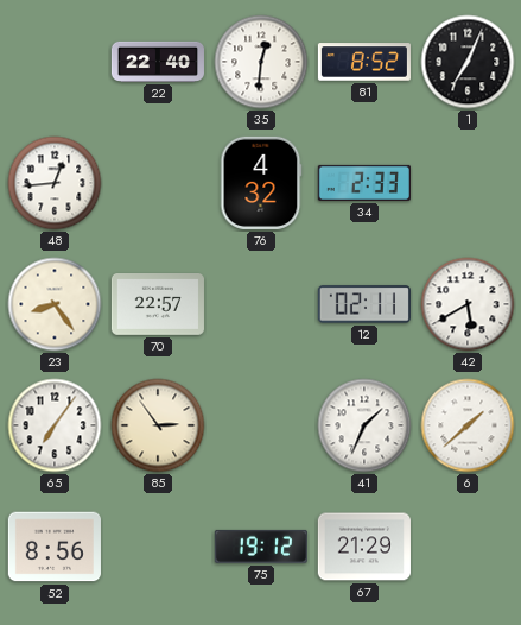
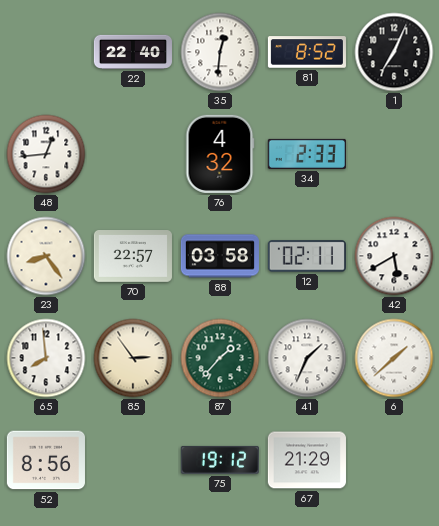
88: none -> 03:58 (220, 256)
65: 7:06 -> 7:59 (46, 358)
87: none -> 1:37 (220, 358)
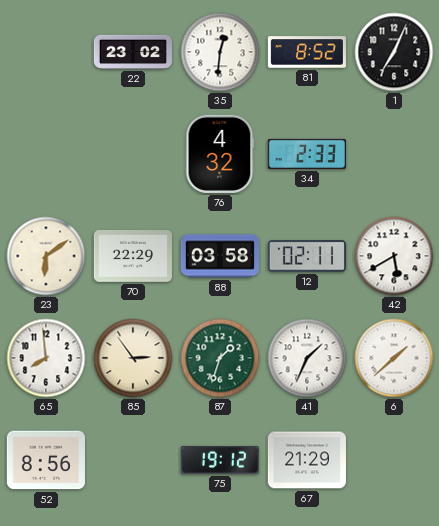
22: 22:40 -> 23:02 (133, 52)
48: 12:44 -> none (46, 154)
23: 8:24 -> 6:09 (46, 256)
70: 22:57 -> 22:29 (133, 257)
87: 1:37 -> 1:33 (220, 358)
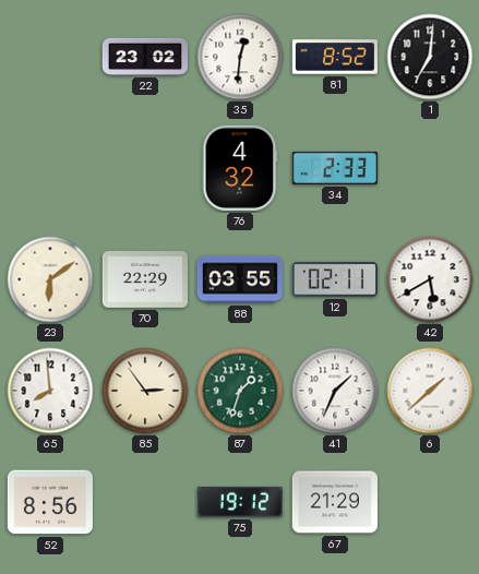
1: 7:04 -> 7:01 (430, 57)
88: 03:58 -> 03:55 (240, 279)
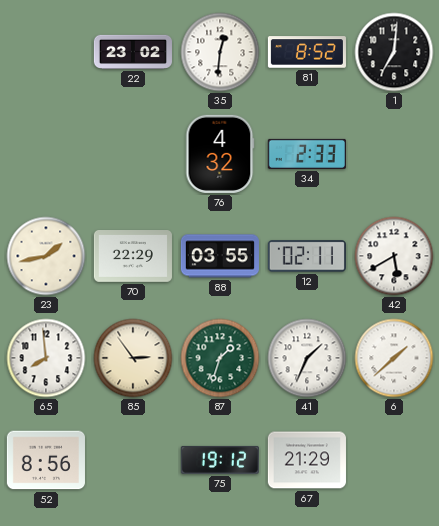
23: 6:09 -> 1:43 (46, 256)
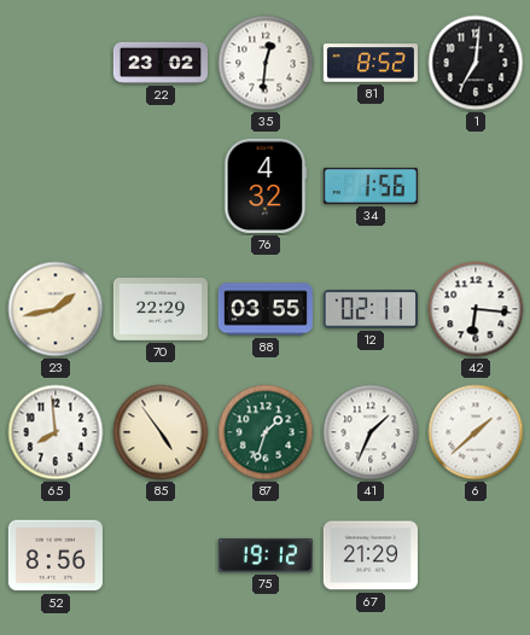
34: 2:33 -> 1:56 (371, 186)
42: 5:40 -> 6:16 (476, 309)
85: 2:54 -> 4:54 (161, 432)
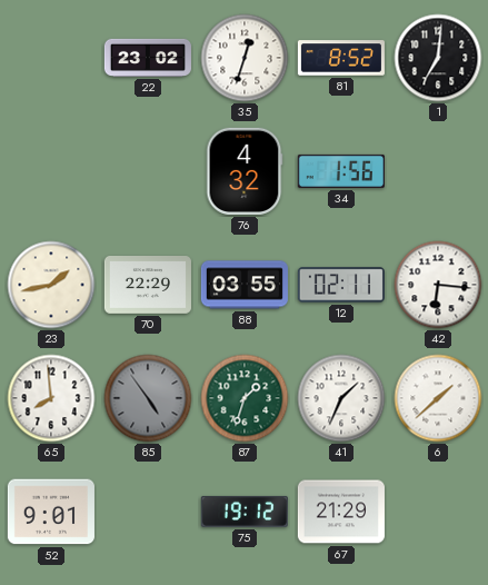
35: 12:31 -> 12:33 (245, 58)
85 dial: cream -> grey (148, 398)
52: 8:56 -> 9:01 (51, 512)
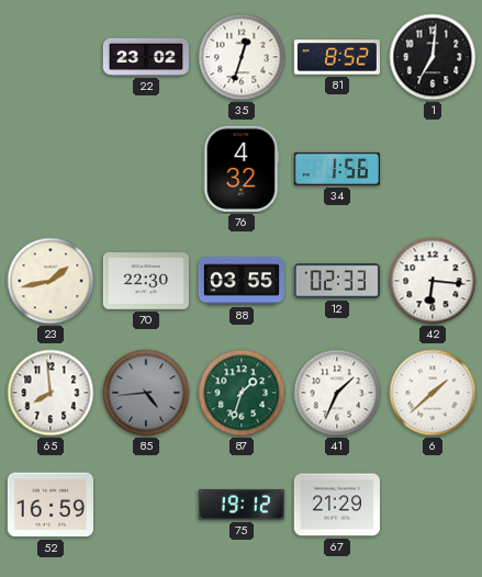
70: 22:29 -> 22:30 (146, 282)
12: 02:11 -> 02:33 (337, 281)
85: 4:54 -> 4:44 (146, 393)
52: 9:01 -> 16:59 (51, 505)
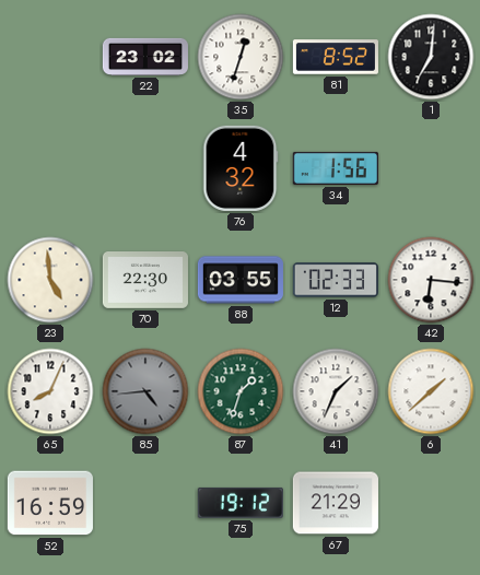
23: 1:43 -> 4:59 (50, 280)
65: 7:59 -> 8:04 (50, 391)
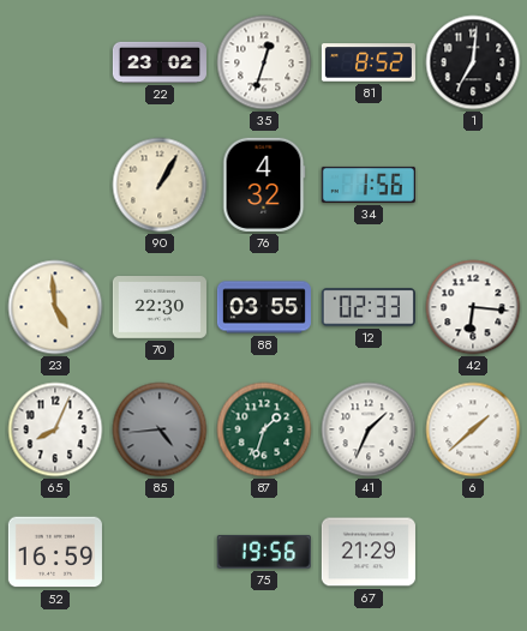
90: none -> 1:05 (160, 185)
75: 19:12 -> 19:56 (264, 552)
